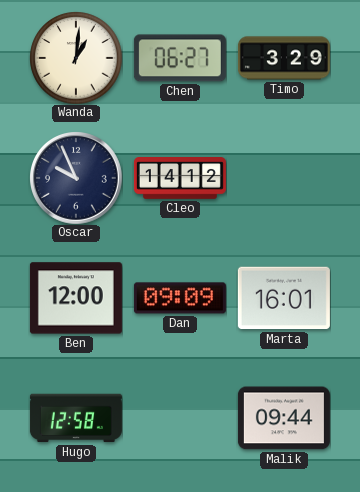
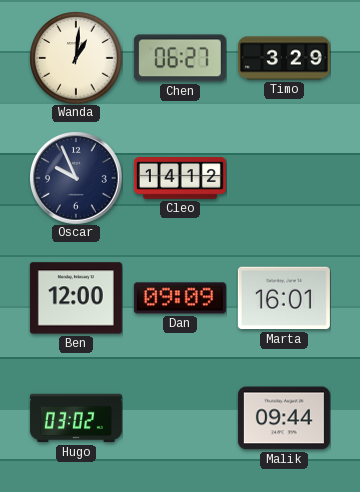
Hugo: 12:58 -> 03:02 (76, 418)
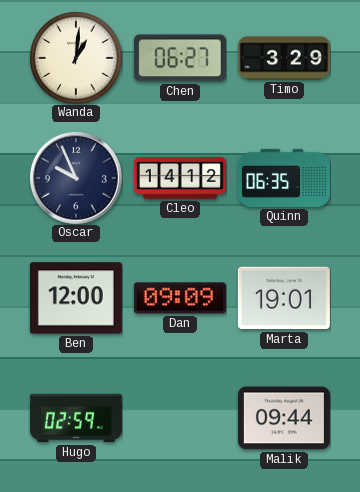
Quinn: none -> 06:35 (284, 178)
Marta: 16:01 -> 19:01 (284, 298)
Hugo: 03:02 -> 02:59 (76, 418)
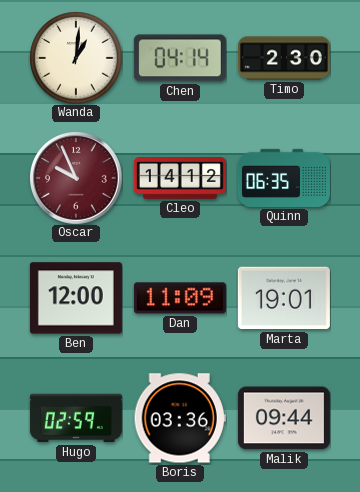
Chen: 06:27 -> 04:14 (180, 58)
Timo: 3:29 -> 2:30 (284, 58)
Oscar dial: navy -> burgundy (76, 178)
Dan: 09:09 -> 11:09 (180, 298)
Boris: none -> 03:36 (180, 418)
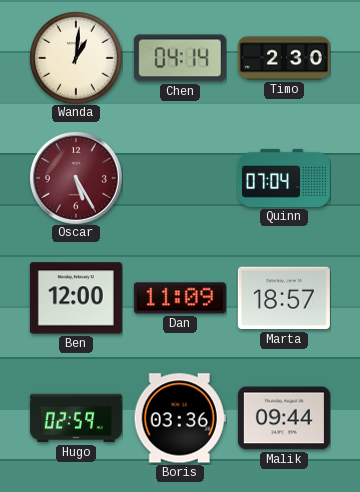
Oscar: 9:56 -> 5:25 (76, 178)
Cleo: 14:12 -> none (180, 179)
Quinn: 06:35 -> 07:04 (284, 178)
Marta: 19:01 -> 18:57 (284, 298)
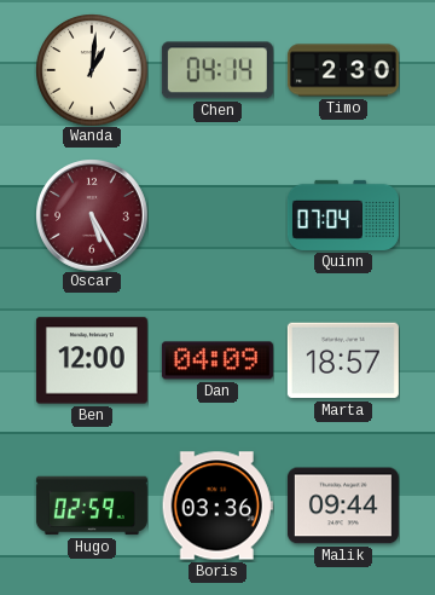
Dan: 11:09 -> 04:09 (217, 360)
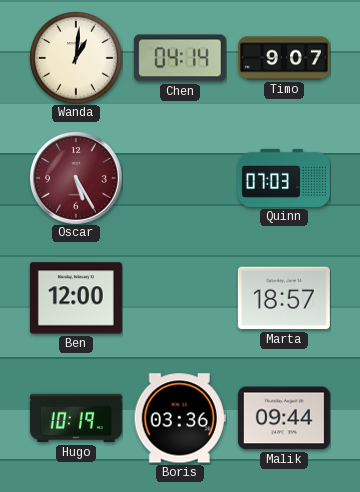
Timo: 2:30 -> 9:07 (284, 58)
Quinn: 07:04 -> 07:03 (284, 178)
Dan: 04:09 -> none (217, 360)
Hugo: 02:59 -> 10:19 (76, 418)
